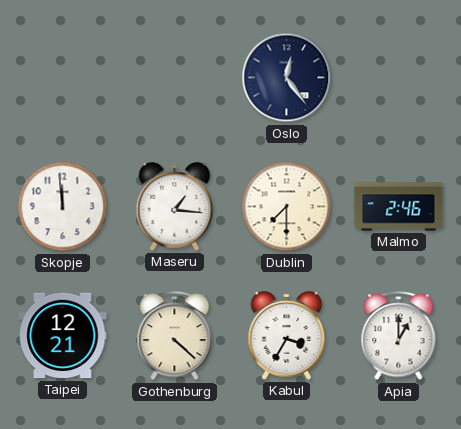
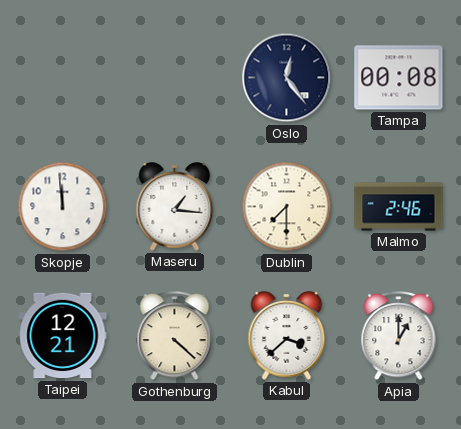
Tampa: none -> 00:08 (399, 78)
Kabul: 3:35 -> 3:38 (287, 336)
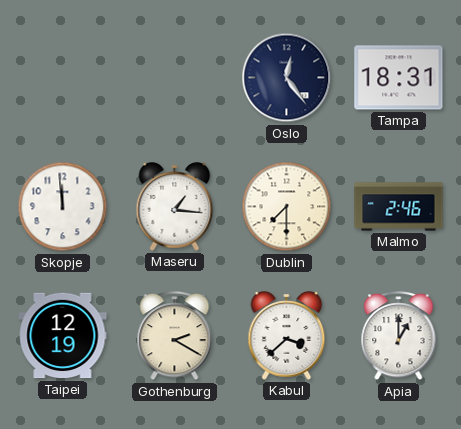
Tampa: 00:08 -> 18:31 (399, 78)
Taipei: 12:21 -> 12:19 (63, 336)
Gothenburg: 4:22 -> 2:20 (175, 337)
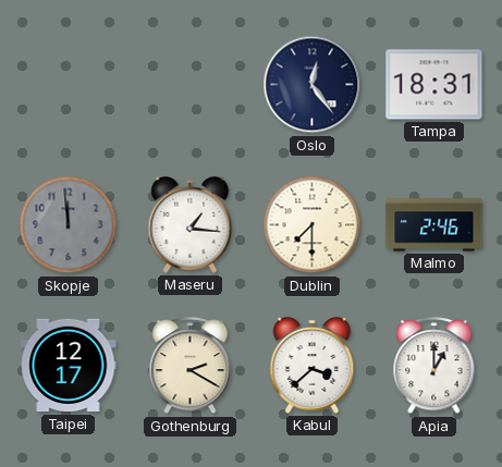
Skopje dial: white -> grey (69, 225)
Taipei: 12:19 -> 12:17 (69, 366)
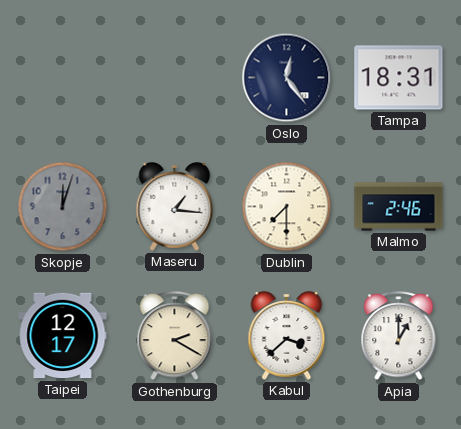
Skopje: 11:59 -> 12:03 (63, 207)
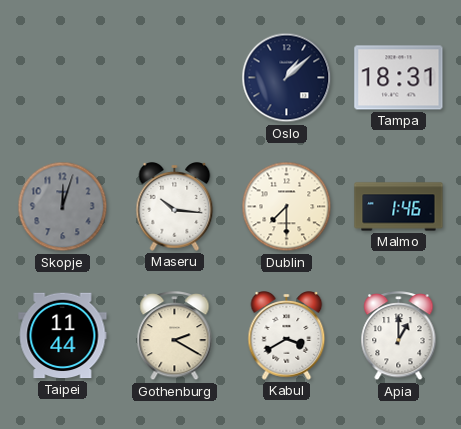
Oslo: 12:24 -> 1:08 (287, 78)
Maseru: 1:16 -> 10:16 (175, 207)
Malmo: 2:46 -> 1:46 (399, 207)
Taipei: 12:17 -> 11:44 (63, 336)
Kabul: 3:38 -> 3:40 (287, 336)
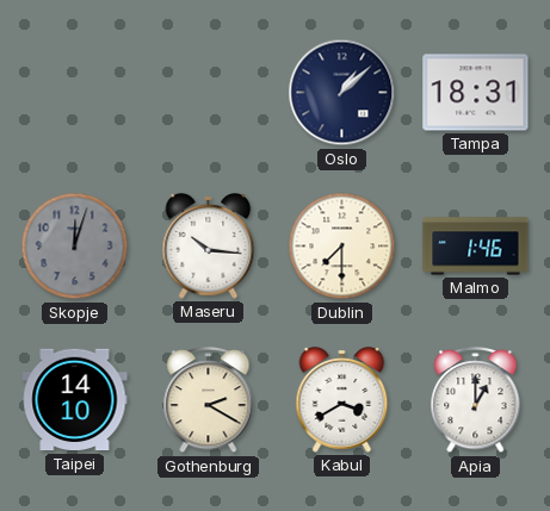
Taipei: 11:44 -> 14:10 (75, 400)
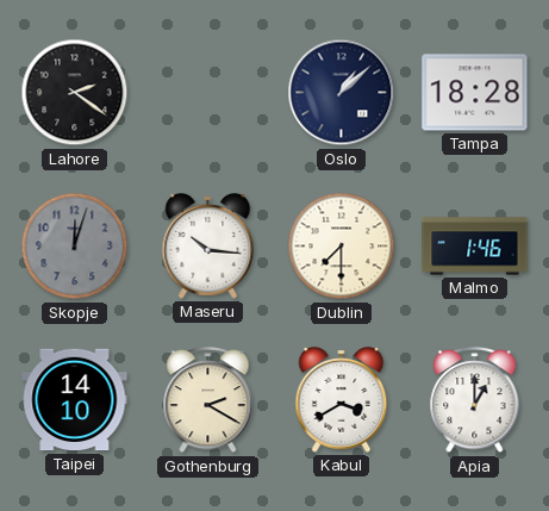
Lahore: none -> 2:21 (75, 93)
Tampa: 18:31 -> 18:28 (475, 93)
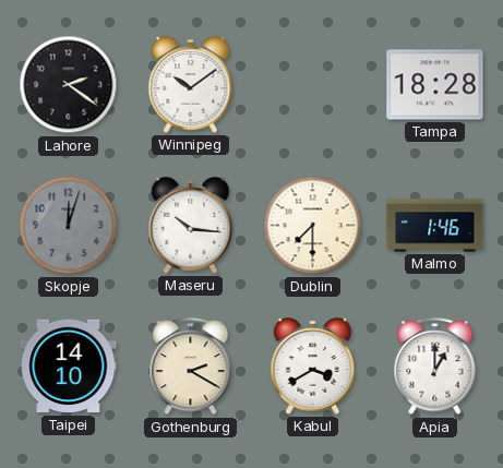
Winnipeg: none -> 10:09 (191, 85)
Oslo: 1:08 -> none (342, 93)
